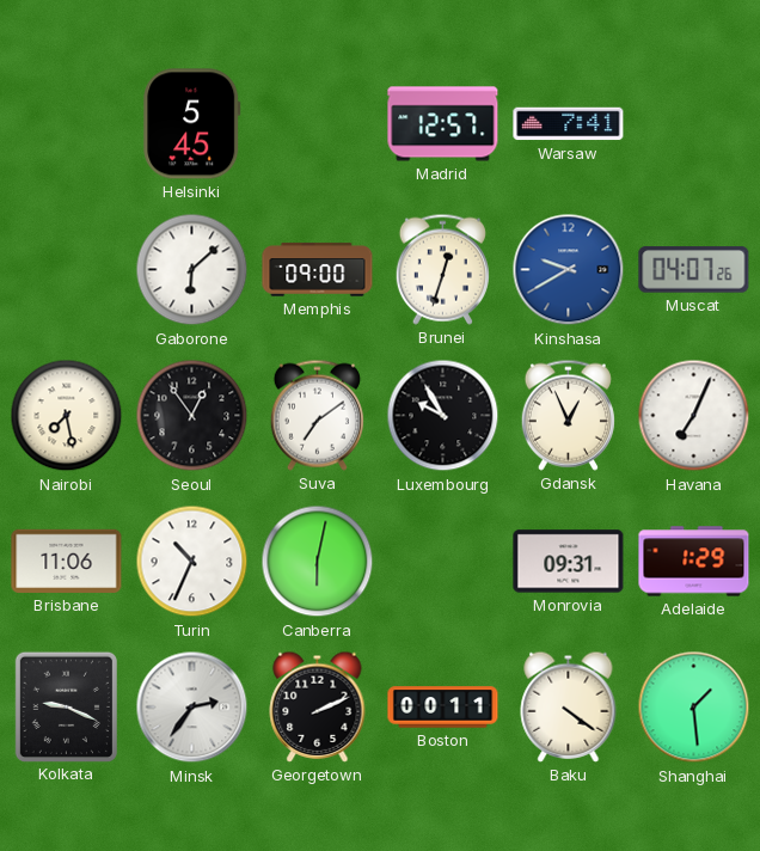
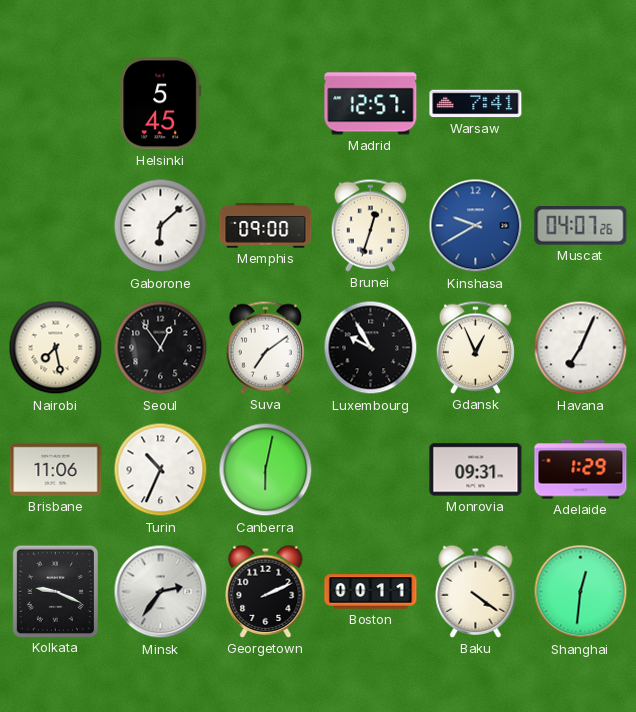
Shanghai: 1:29 -> 12:31 (581, 592)
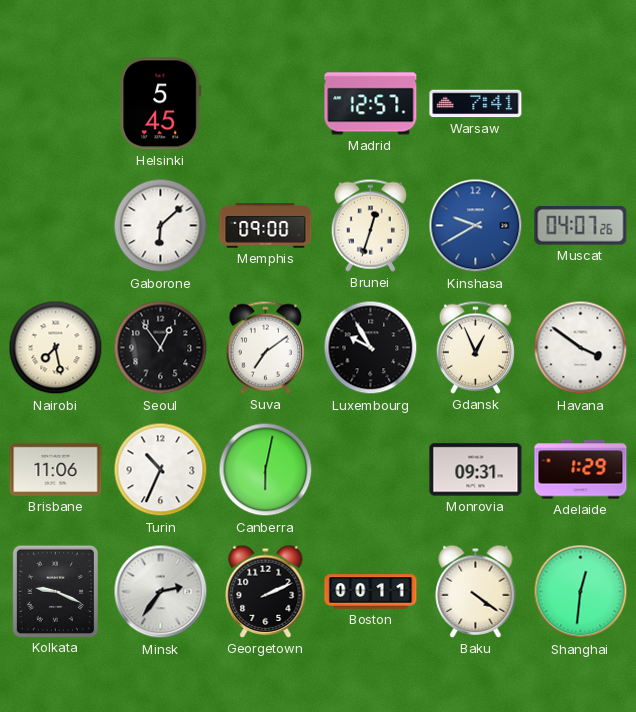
Havana: 7:04 -> 3:51 (581, 348)
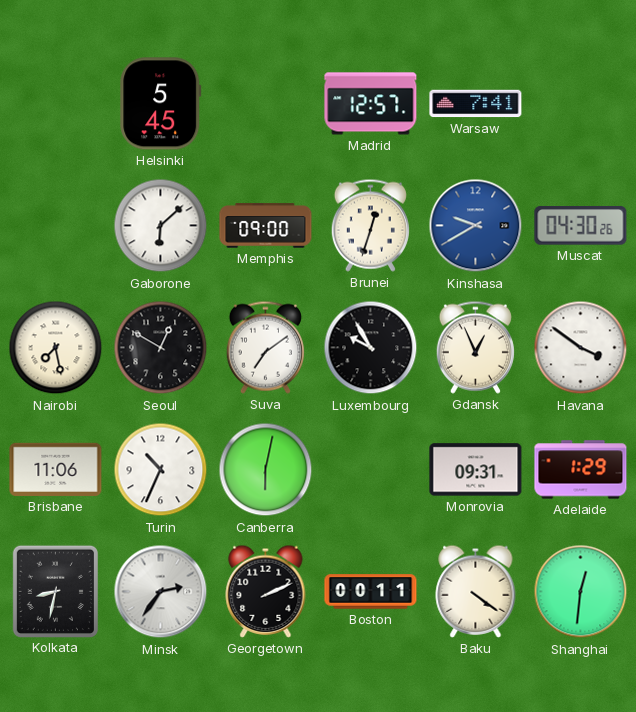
Muscat: 04:07 -> 04:30 (581, 226)
Seoul: 12:54 -> 12:50 (161, 348)
Kolkata: 9:19 -> 8:32 (55, 591)
